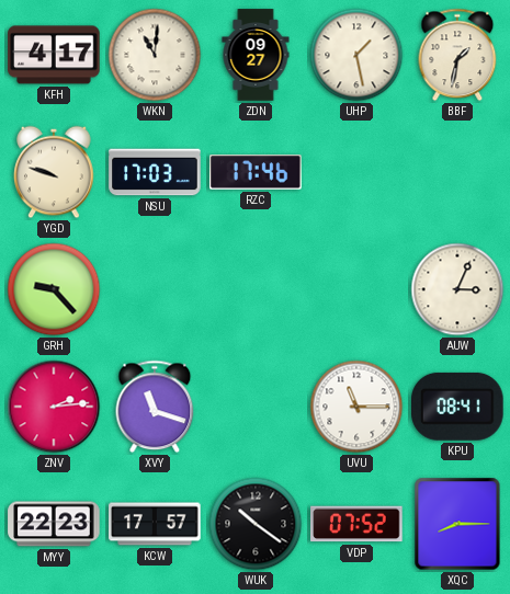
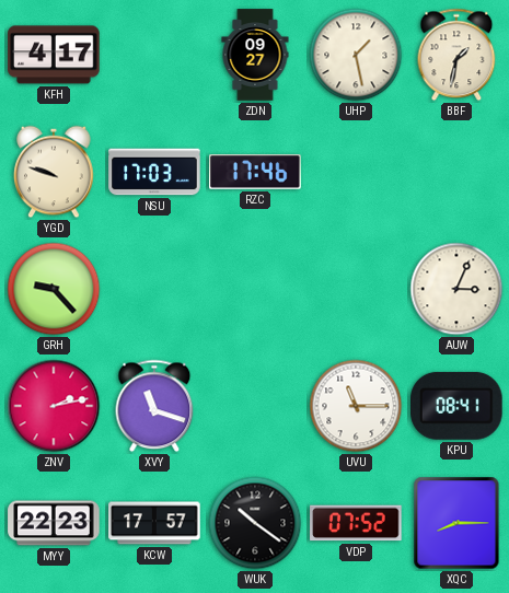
WKN: 11:01 -> none (155, 55)
ZNV: 2:14 -> 2:13 (54, 406)
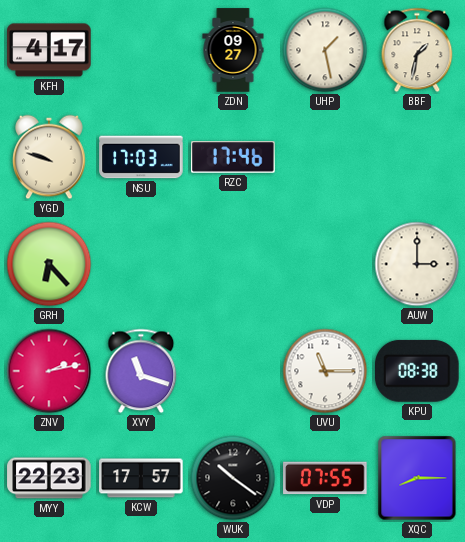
GRH: 9:23 -> 6:23 (49, 264)
AUW: 3:04 -> 3:00 (417, 264)
KPU: 08:41 -> 08:38 (418, 371)
VDP: 07:52 -> 07:55 (325, 478)
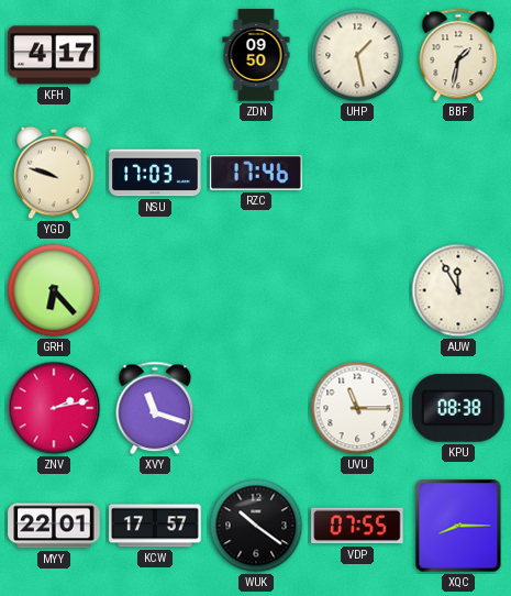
ZDN: 09:27 -> 09:50 (256, 55)
AUW: 3:00 -> 11:55 (458, 290)
MYY: 22:23 -> 22:01 (54, 526)
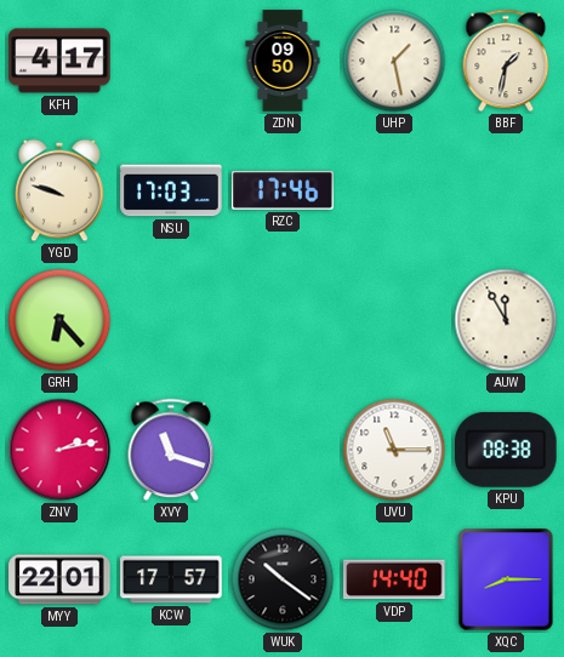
VDP: 07:55 -> 14:40 (394, 579)
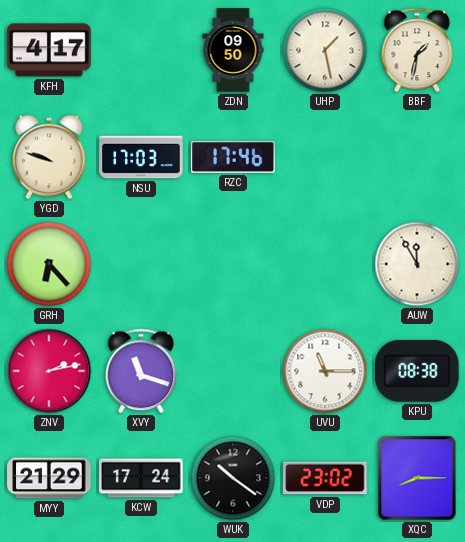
MYY: 22:01 -> 21:29 (49, 478)
KCW: 17:57 -> 17:24 (141, 478)
VDP: 14:40 -> 23:02 (325, 478)
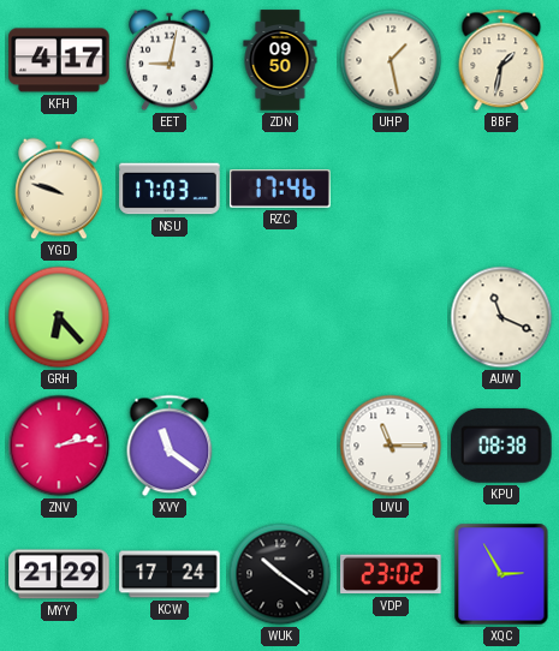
EET: none -> 9:02 (170, 60)
AUW: 11:55 -> 11:19 (501, 317)
XVY: 11:18 -> 11:21 (170, 446)
XQC: 8:15 -> 2:55 (501, 574)
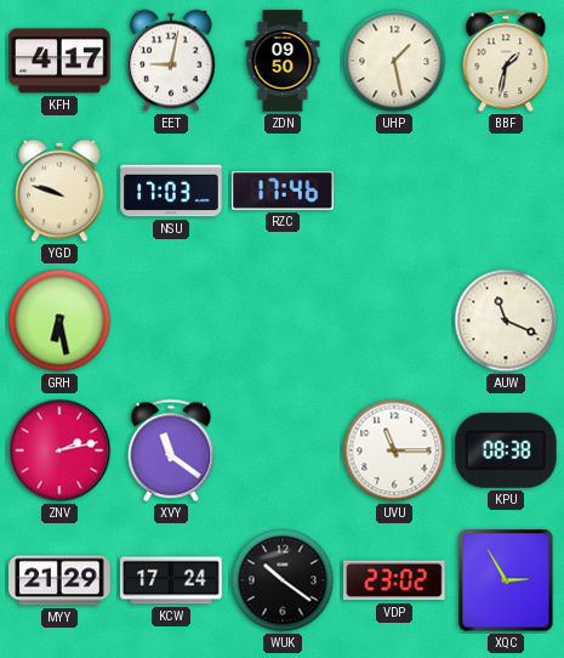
GRH: 6:23 -> 6:28 (59, 321)
